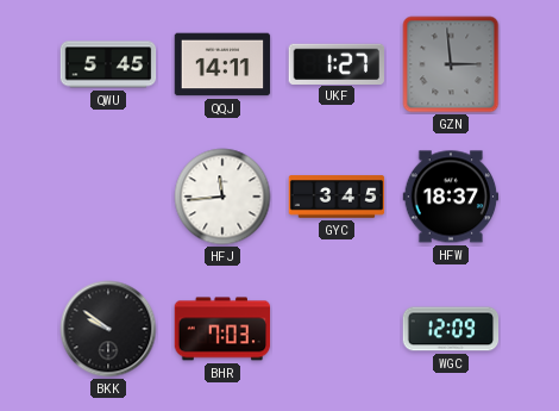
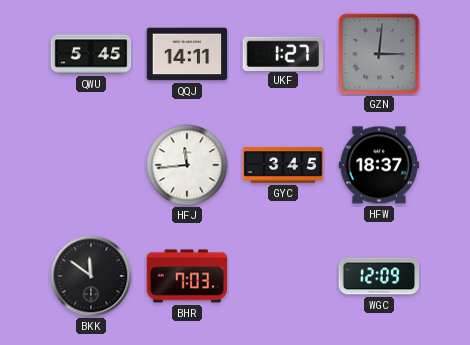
GZN: 2:59 -> 3:01 (379, 54)
BKK: 9:51 -> 11:51 (91, 276)
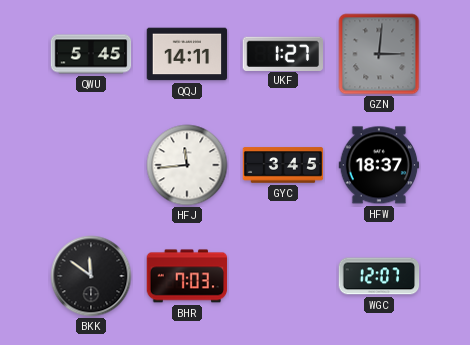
WGC: 12:09 -> 12:07 (379, 276)
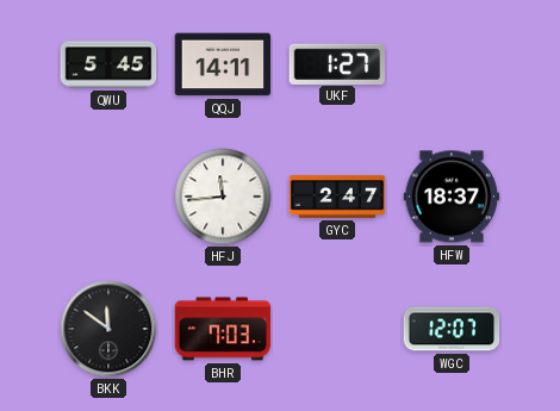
GZN: 3:01 -> none (379, 54)
GYC: 3:45 -> 2:47 (337, 197)
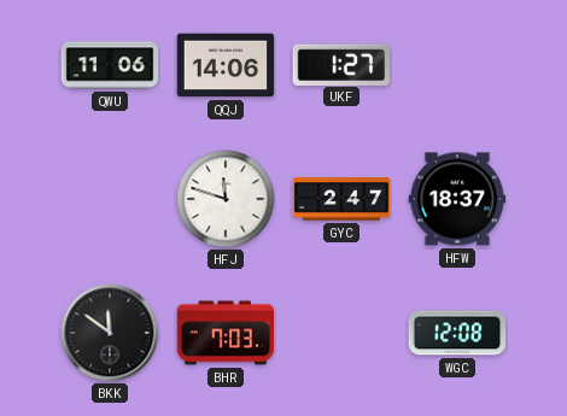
QWU: 5:45 -> 11:06 (110, 65)
QQJ: 14:11 -> 14:06 (226, 65)
HFJ: 11:44 -> 11:48 (226, 199)
WGC: 12:07 -> 12:08 (457, 333)
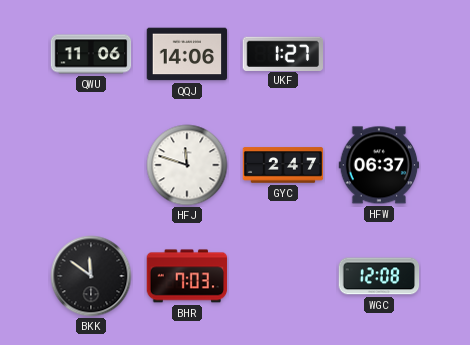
HFW: 18:37 -> 06:37 (379, 165)
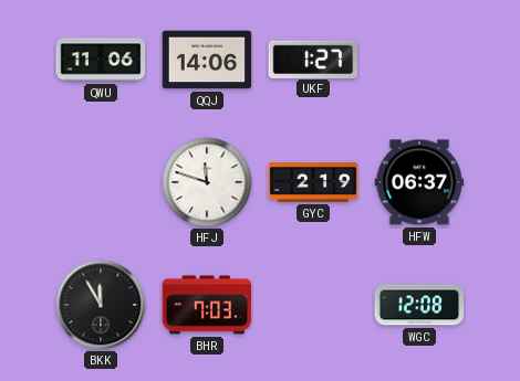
GYC: 2:47 -> 2:19 (313, 182)
BKK: 11:51 -> 11:55 (101, 305)
